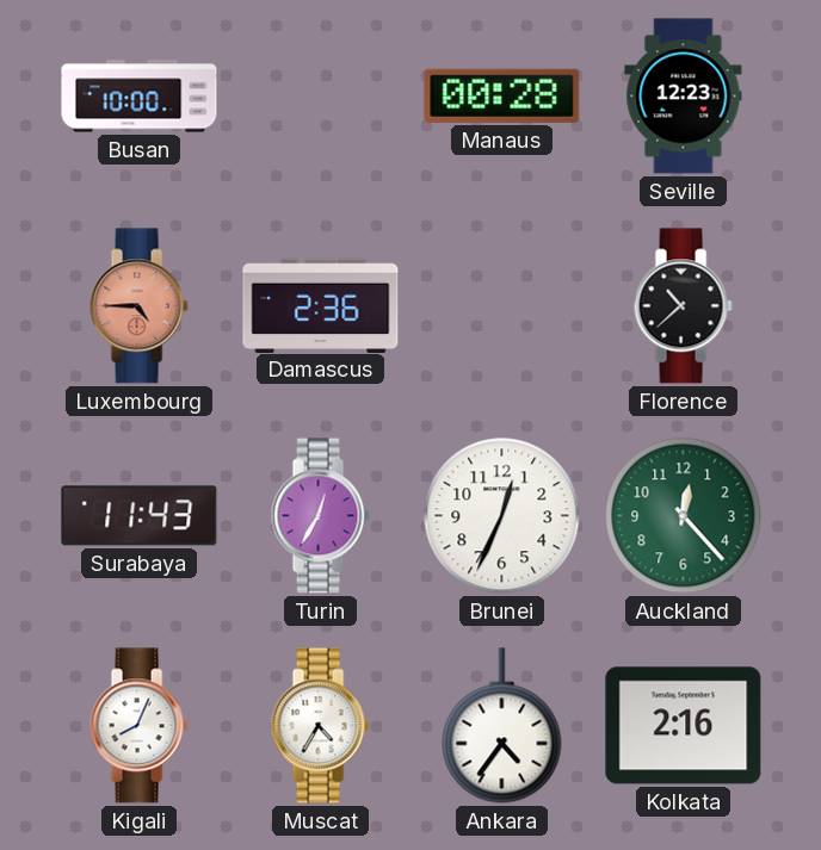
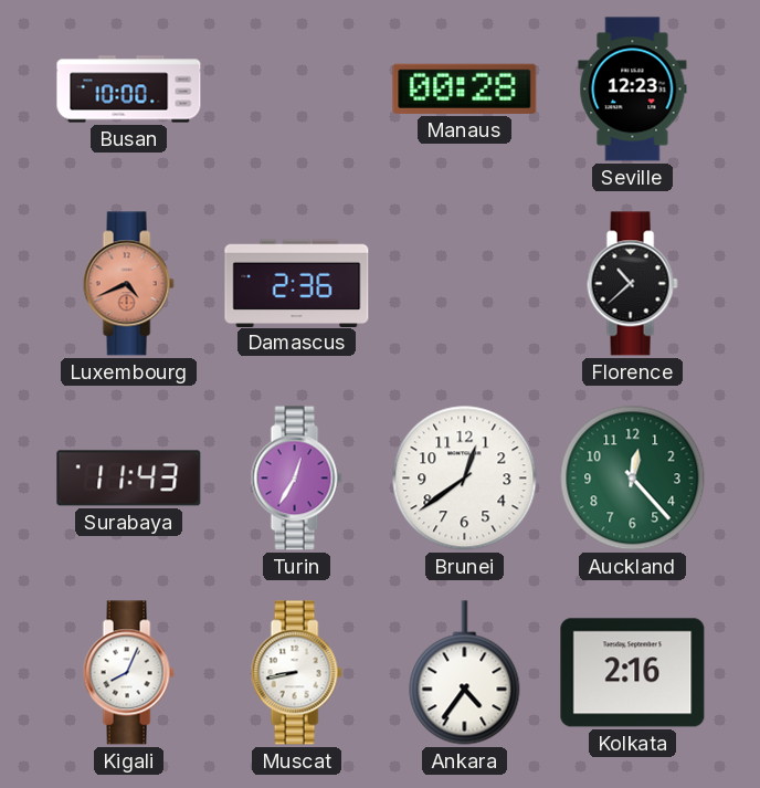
Luxembourg: 4:45 -> 4:41 (128, 284)
Brunei: 12:34 -> 12:39 (465, 479)
Muscat: 4:35 -> 8:43 (296, 673)
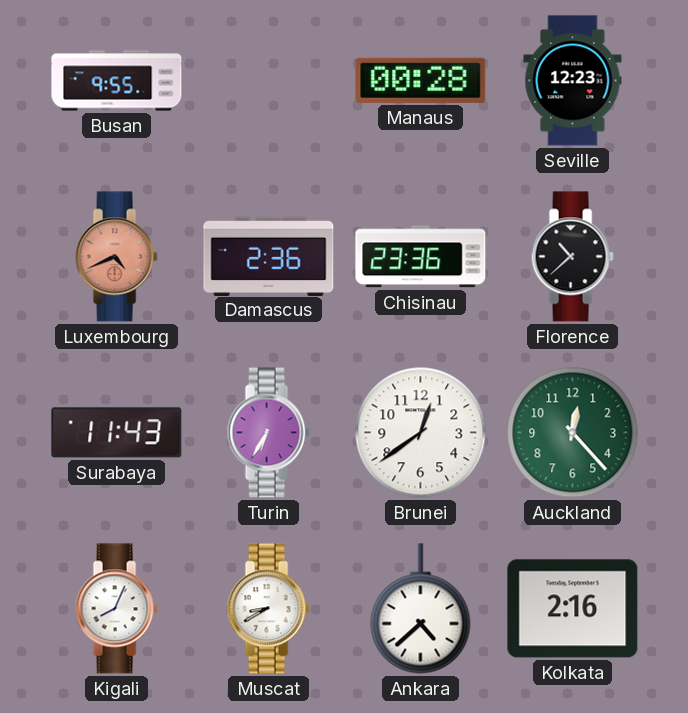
Busan: 10:00 -> 9:55 (117, 81)
Chisinau: none -> 23:36 (421, 257)
Turin: 12:35 -> 6:35 (268, 433)
Muscat: 8:43 -> 8:40 (268, 609)
Ankara: 4:36 -> 4:38 (421, 609)
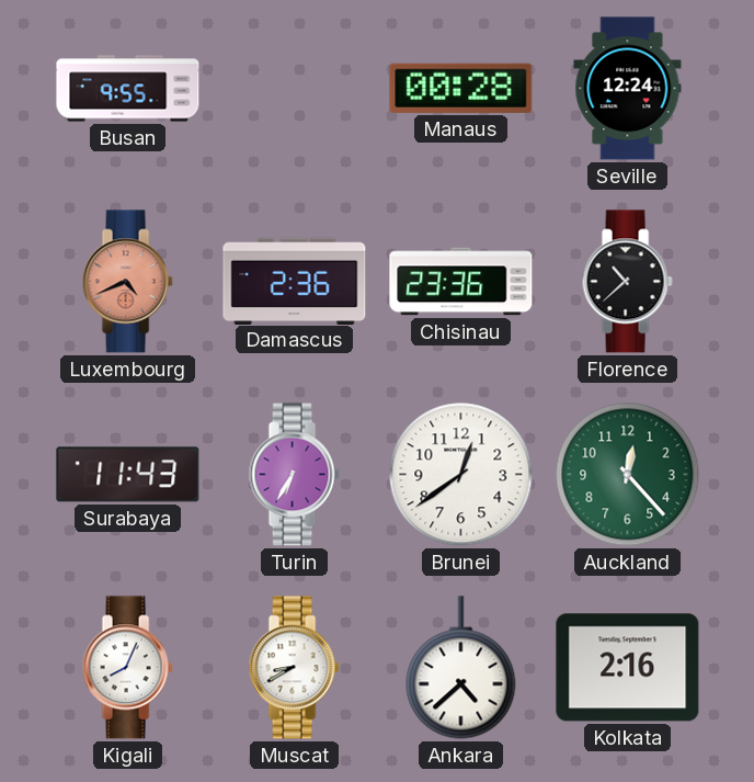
Seville: 12:23 -> 12:24 (628, 89)
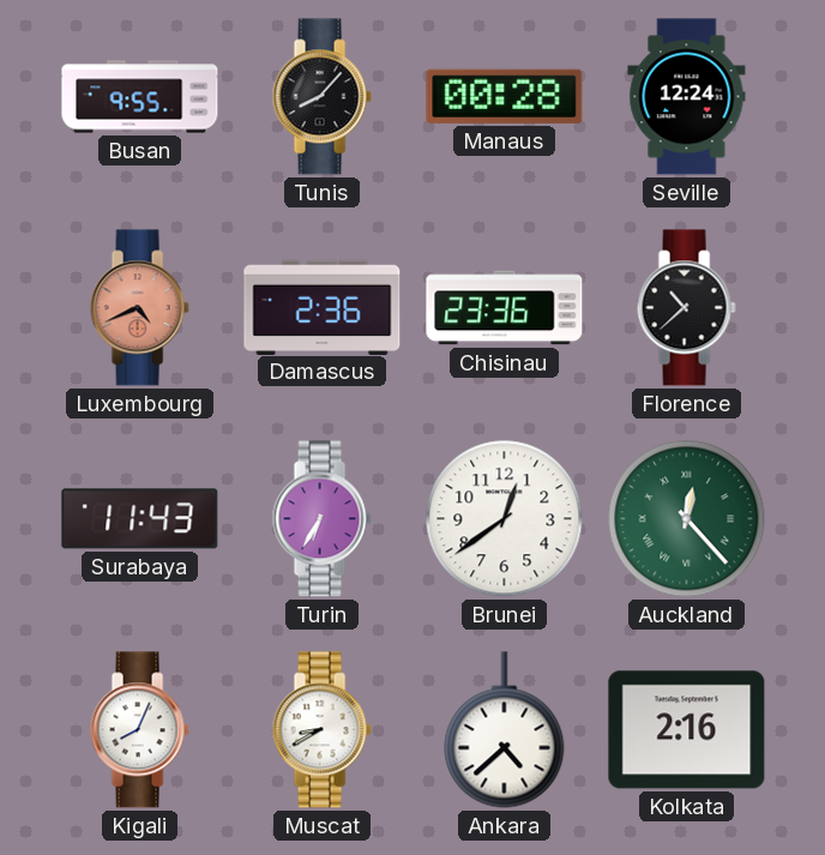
Tunis: none -> 8:07 (321, 97)
Auckland numerals: Arabic -> Roman (687, 519)
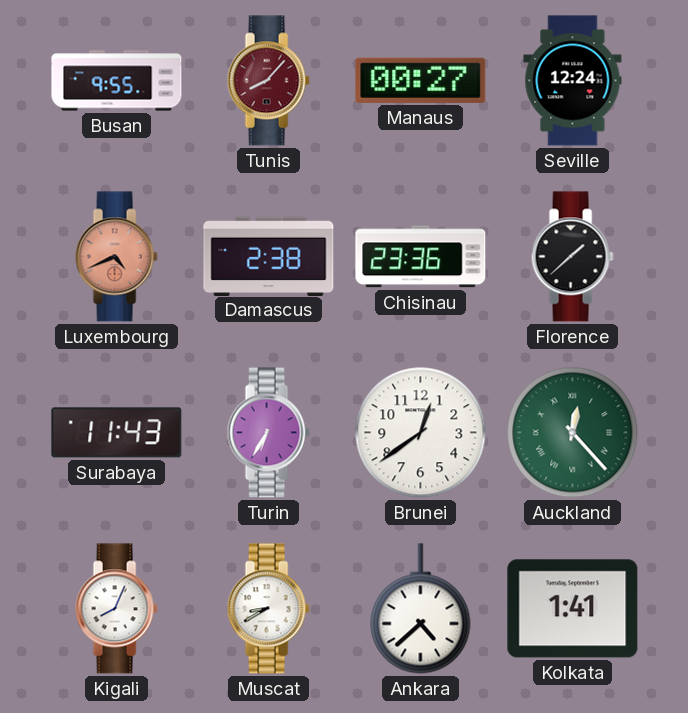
Tunis dial: black -> burgundy (268, 81)
Manaus: 00:28 -> 00:27 (421, 80)
Damascus: 2:36 -> 2:38 (269, 256)
Florence: 10:38 -> 1:38 (572, 257)
Kolkata: 2:16 -> 1:41 (573, 609)
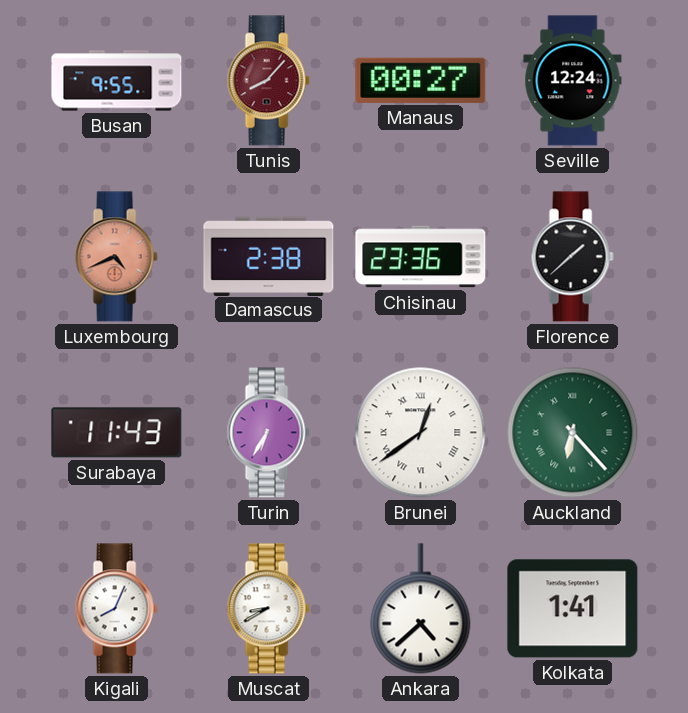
Brunei numerals: Arabic -> Roman (421, 433)
Auckland: 12:23 -> 6:23 (573, 433)
